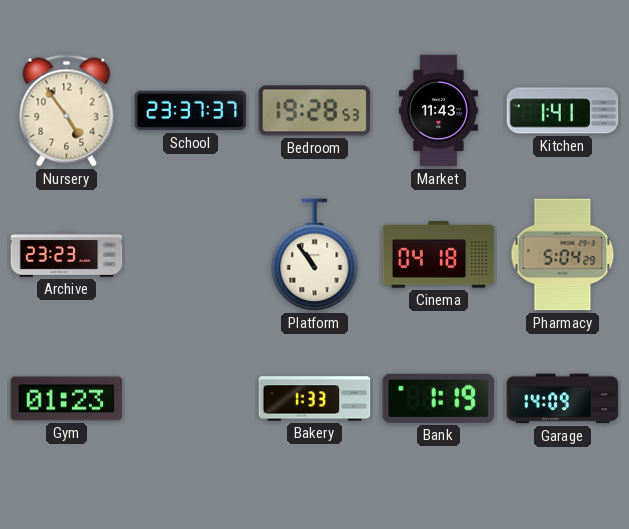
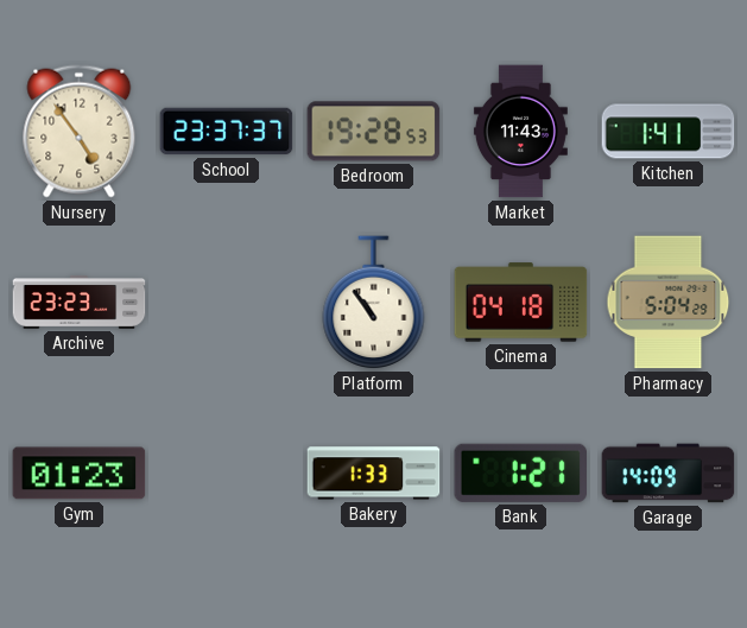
Bank: 1:19 -> 1:21 (521, 472)
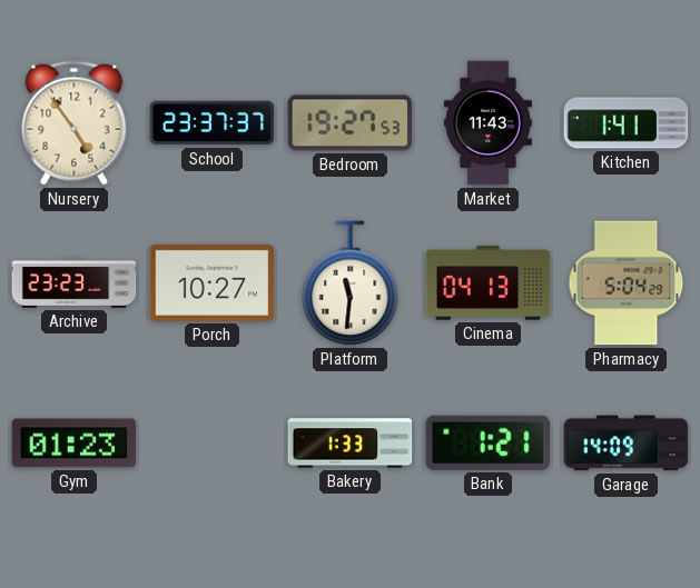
Bedroom: 19:28 -> 19:27 (351, 123)
Porch: none -> 10:27 (213, 282)
Platform: 10:54 -> 11:31 (351, 283)
Cinema: 04:18 -> 04:13 (489, 283)
